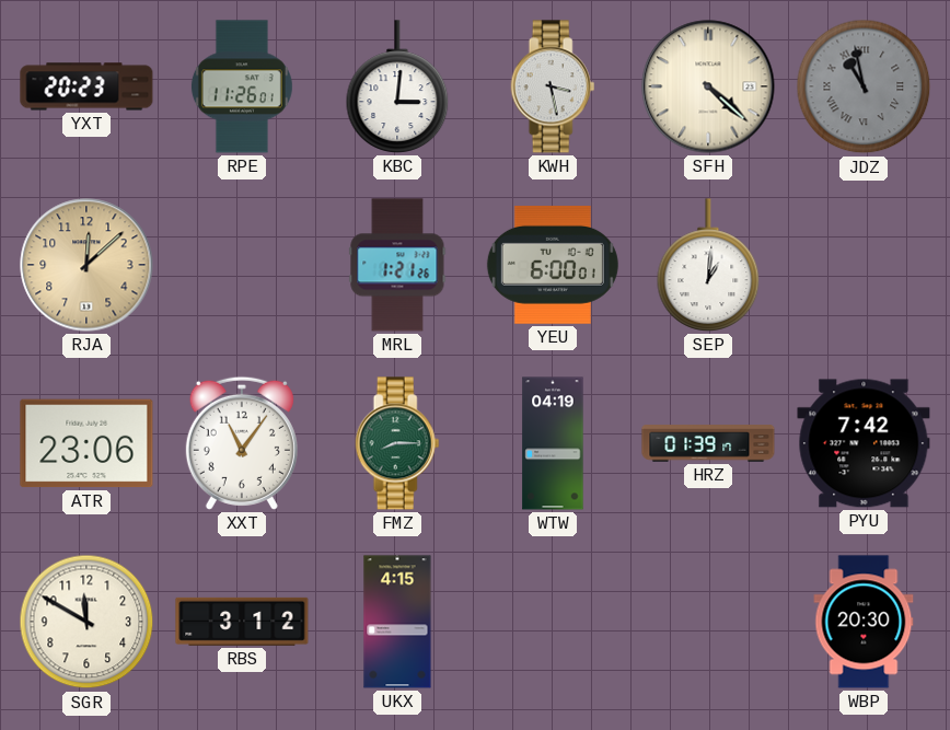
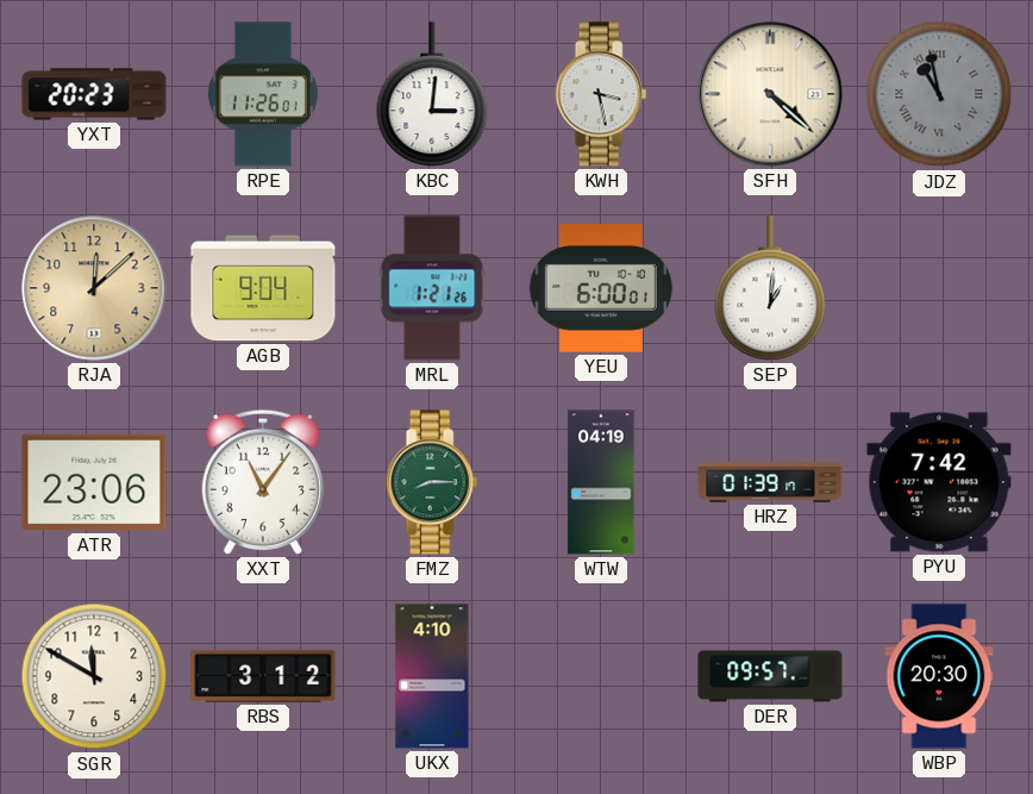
AGB: none -> 9:04 (263, 288)
UKX: 4:15 -> 4:10 (432, 676)
DER: none -> 09:57 (770, 676)
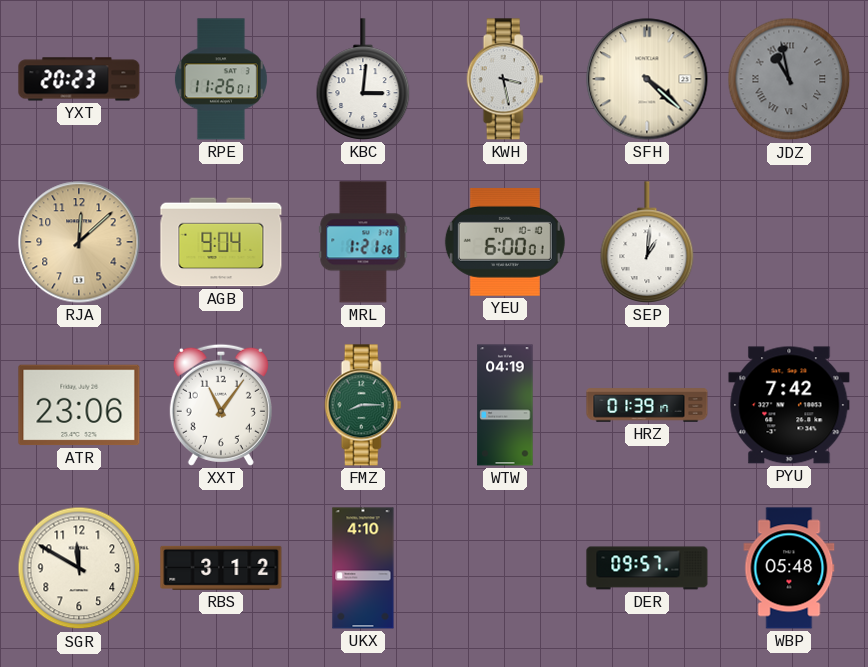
WBP: 20:30 -> 05:48 (789, 568)
